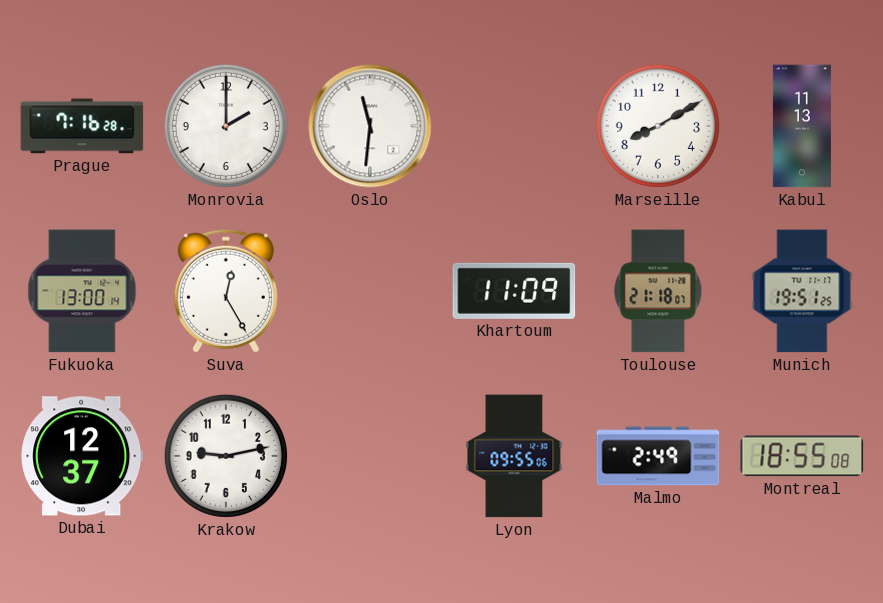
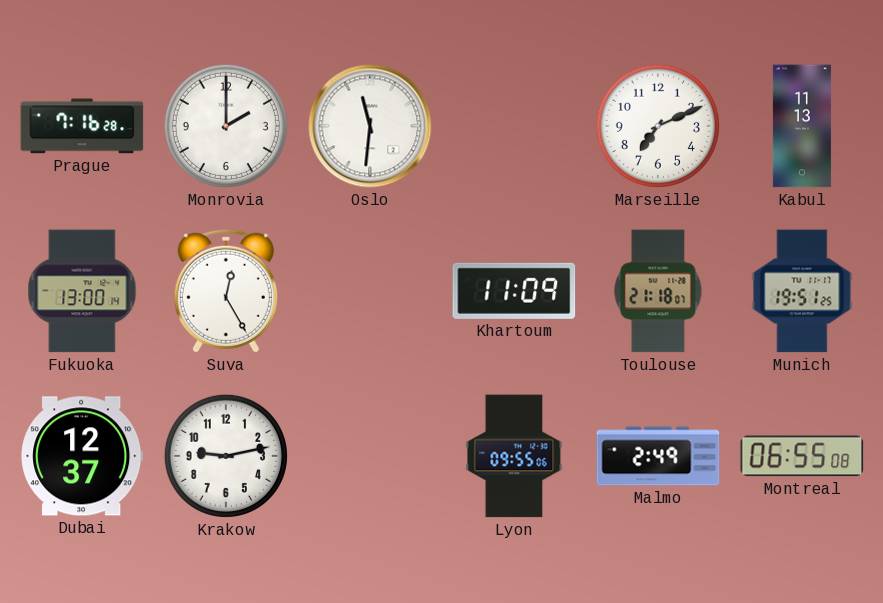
Marseille: 8:10 -> 7:11 (658, 126)
Montreal: 18:55 -> 06:55 (802, 456)
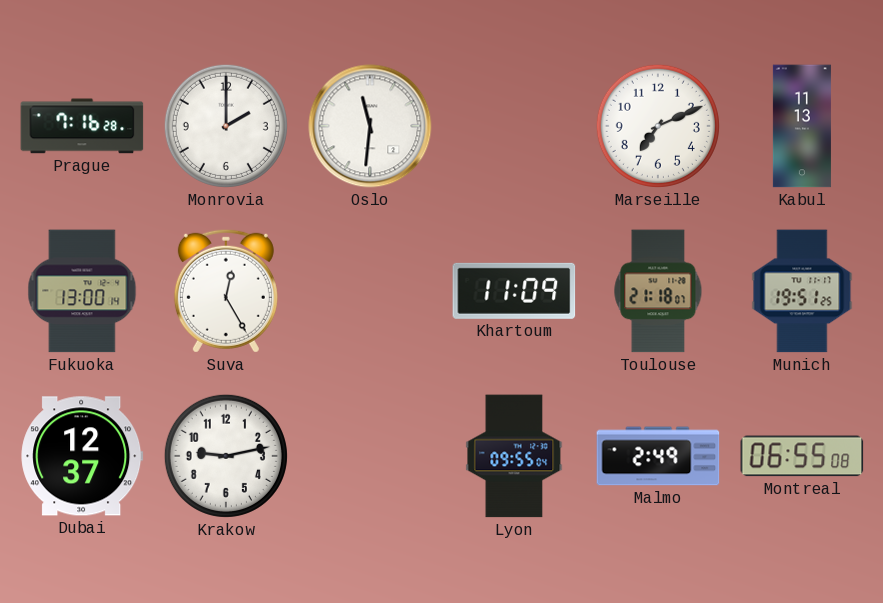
Lyon: 09:55:06 -> 09:55:04 (514, 456)
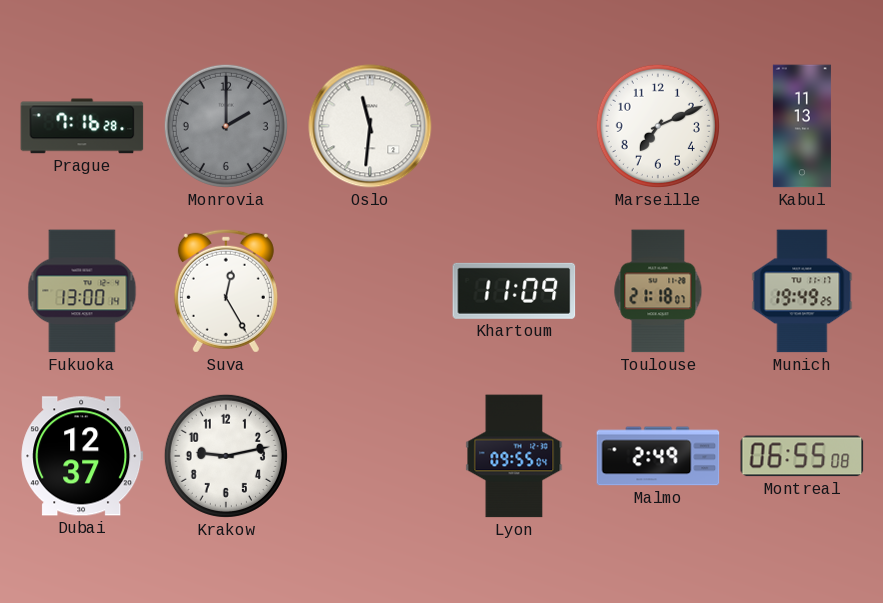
Monrovia dial: white -> grey (226, 126)
Munich: 19:51 -> 19:49 (802, 291)
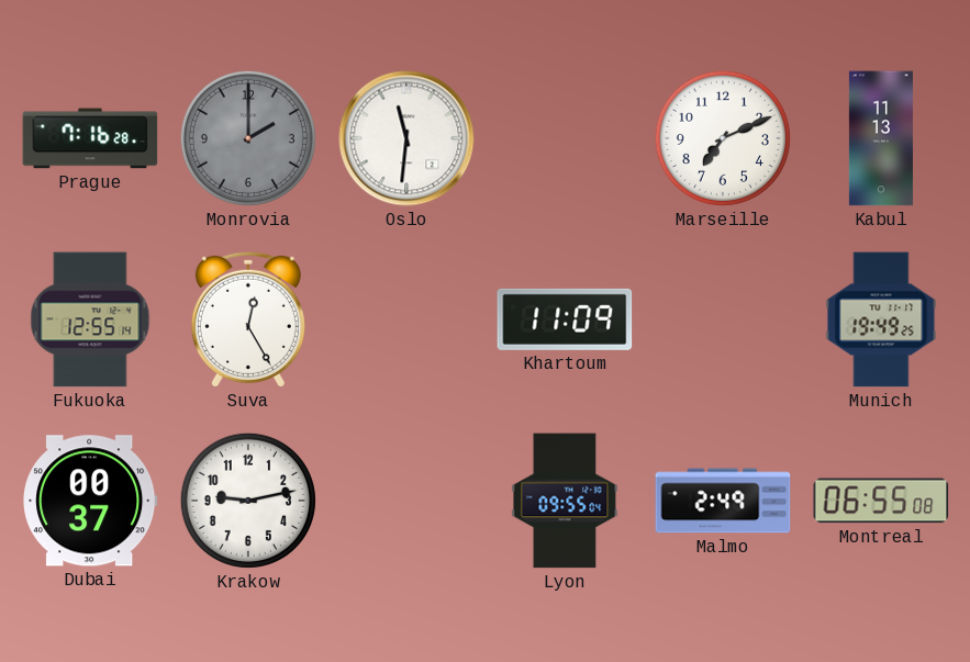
Fukuoka: 13:00 -> 12:55 (90, 319)
Toulouse: 21:18 -> none (658, 291)
Dubai: 12:37 -> 00:37 (90, 501)
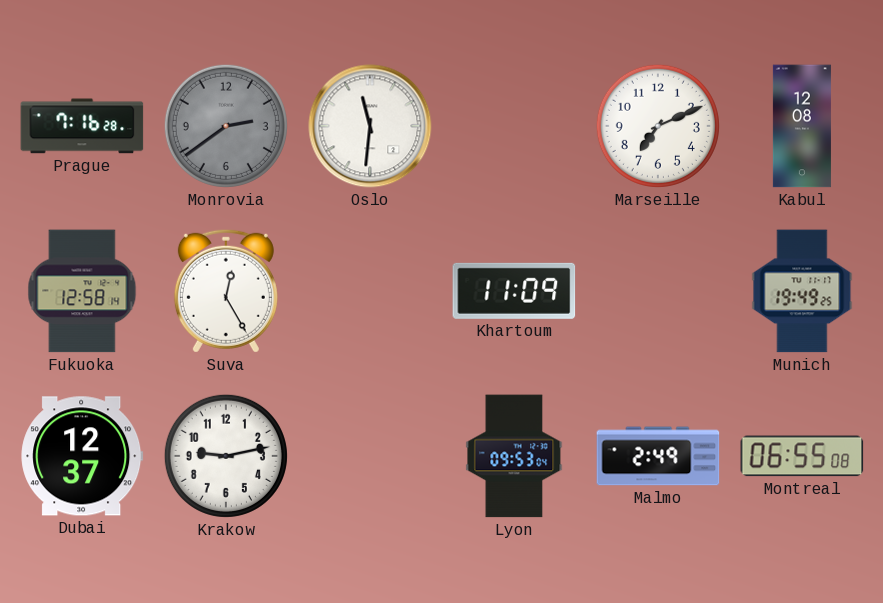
Monrovia: 2:00 -> 2:39 (226, 126)
Kabul: 11:13 -> 12:08 (802, 126)
Fukuoka: 12:55 -> 12:58 (82, 291)
Dubai: 00:37 -> 12:37 (82, 456)
Lyon: 09:55 -> 09:53 (514, 456)
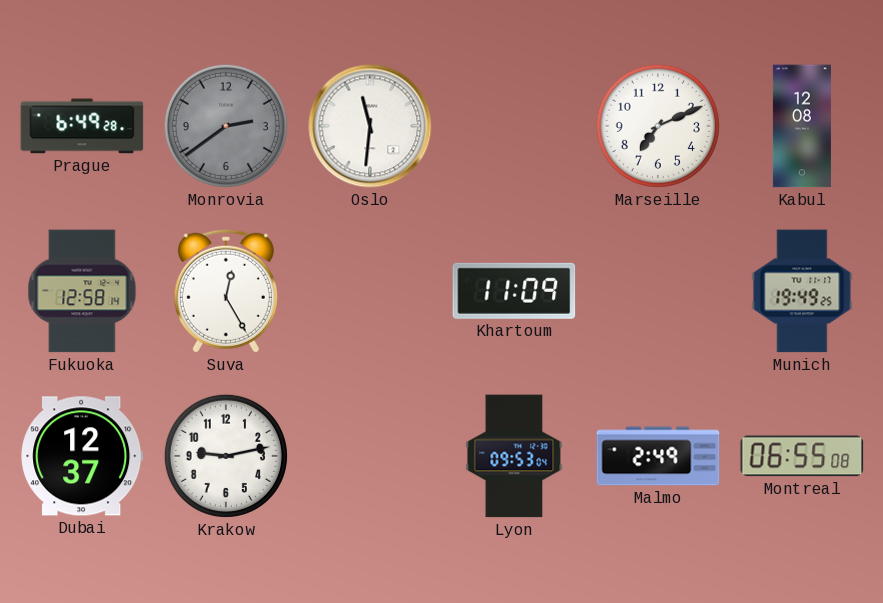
Prague: 7:16 -> 6:49 (82, 126)
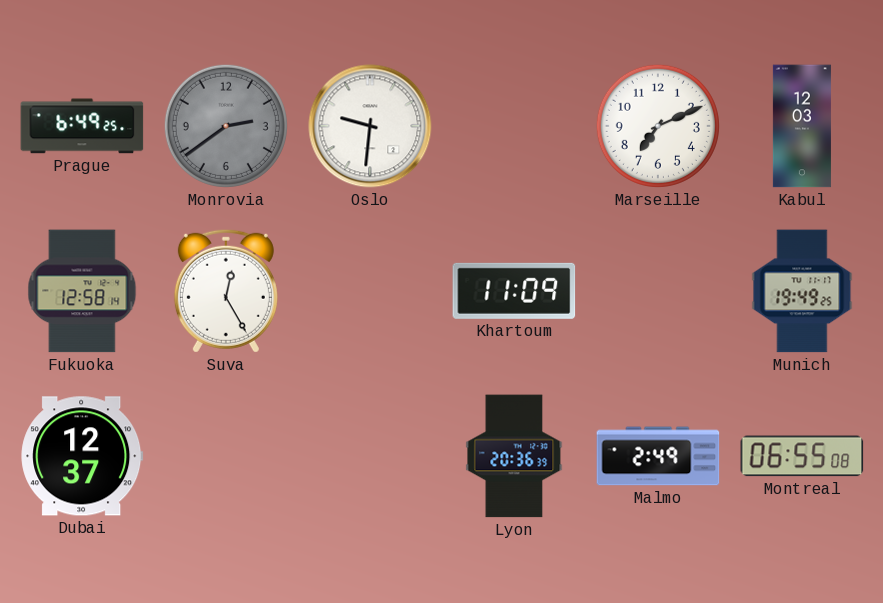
Prague: 6:49:28 -> 6:49:25 (82, 126)
Oslo: 11:31 -> 9:31 (370, 126)
Kabul: 12:08 -> 12:03 (802, 126)
Krakow: 9:13 -> none (226, 456)
Lyon: 09:53 -> 20:36 (514, 456)
